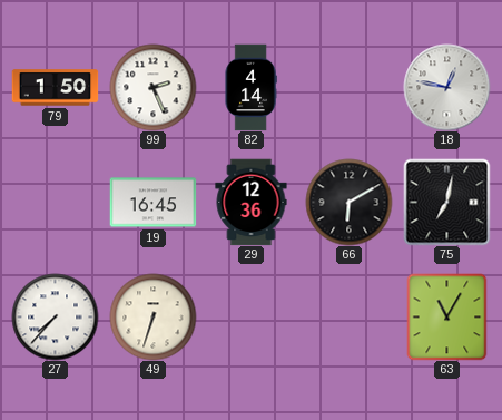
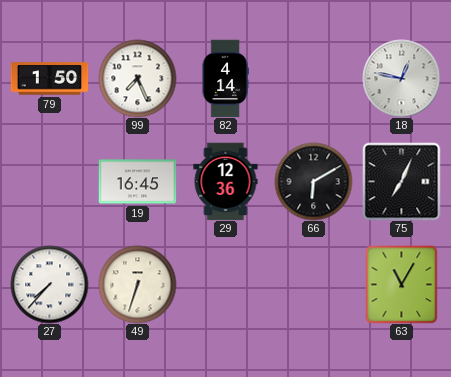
99: 2:26 -> 7:26 (137, 78)
75: 7:02 -> 7:04 (401, 181)
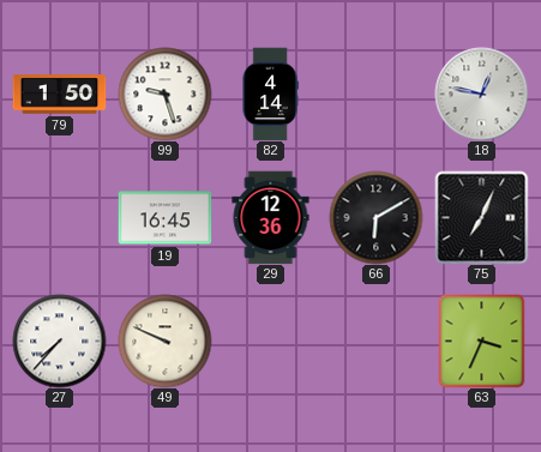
99: 7:26 -> 9:27 (164, 94)
49: 6:33 -> 9:49 (164, 340)
63: 11:05 -> 3:34 (482, 340)
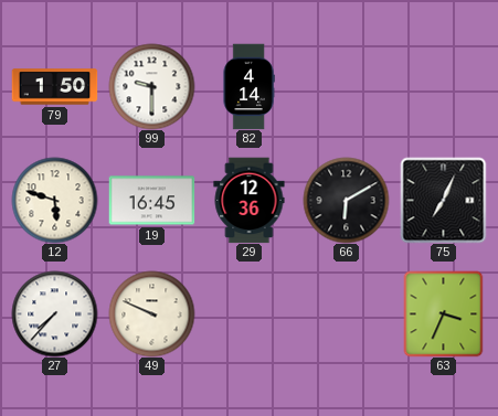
99: 9:27 -> 9:30 (151, 86)
18: 12:47 -> none (481, 94)
12: none -> 5:48 (54, 200)
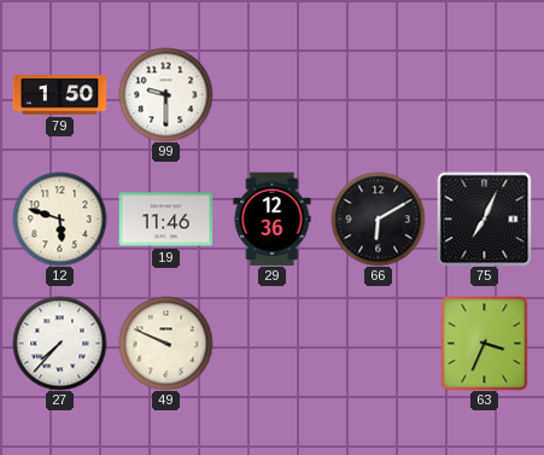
82: 4:14 -> none (248, 86)
19: 16:45 -> 11:46 (165, 220)
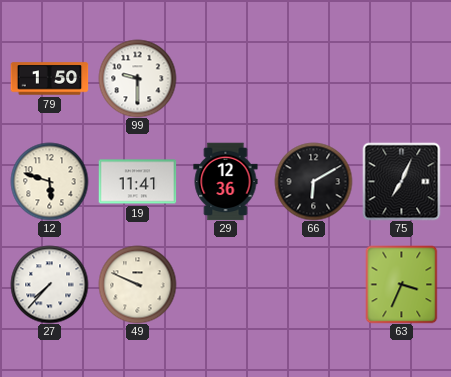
19: 11:46 -> 11:41 (137, 182)
